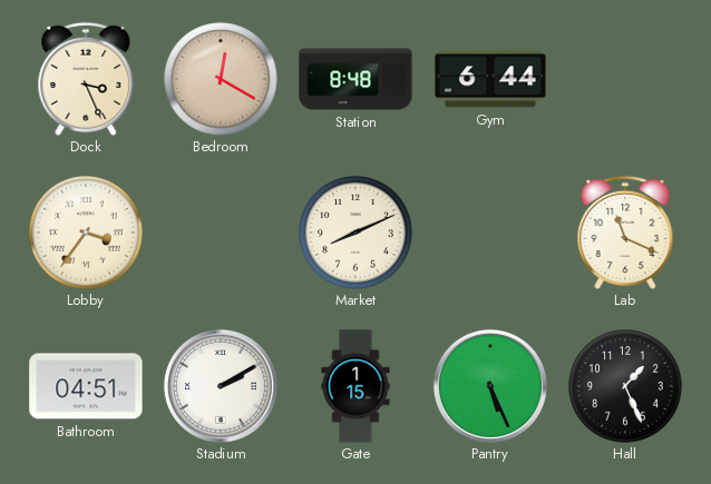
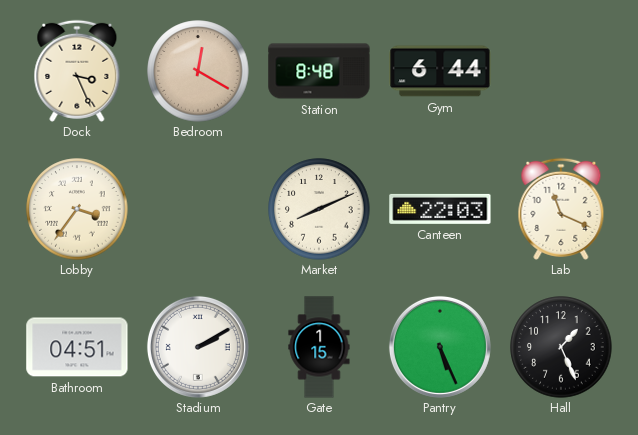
Canteen: none -> 22:03 (440, 209)
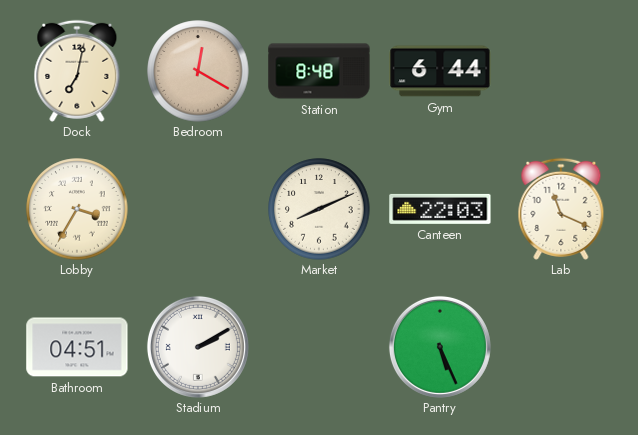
Dock: 3:26 -> 7:02 (77, 71)
Lobby: 3:36 -> 3:35 (77, 209)
Gate: 1:15 -> none (319, 347)
Hall: 1:26 -> none (561, 347)
